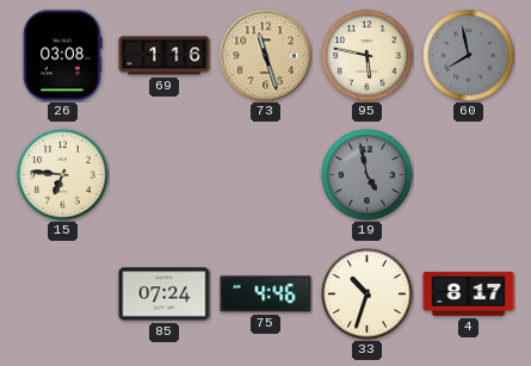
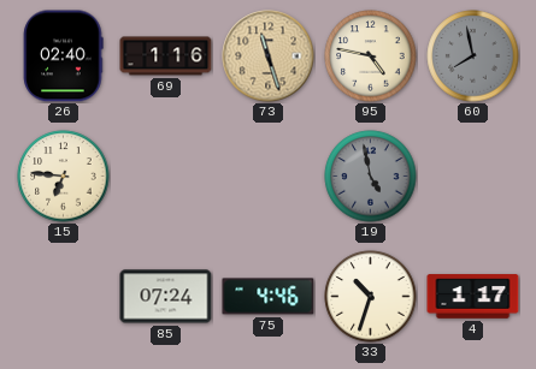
26: 03:08 -> 02:40 (64, 56)
95: 5:47 -> 4:47 (371, 56)
4: 8:17 -> 1:17 (473, 297)
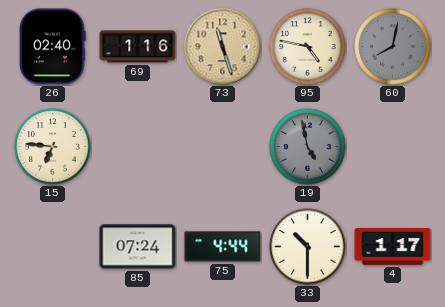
60: 7:58 -> 8:02 (393, 47)
75: 4:46 -> 4:44 (223, 247)
33: 10:33 -> 10:30 (308, 247)
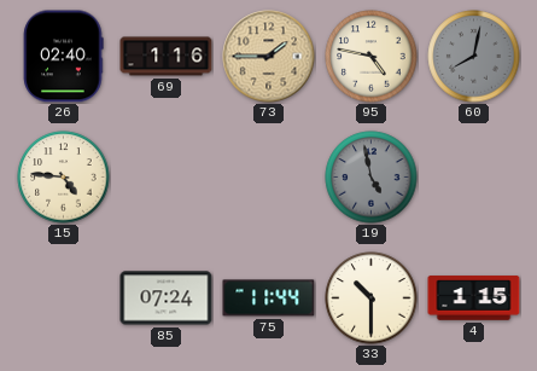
73: 11:27 -> 1:45 (269, 57)
15: 6:46 -> 4:46 (64, 178)
75: 4:44 -> 11:44 (269, 298)
4: 1:17 -> 1:15 (474, 298)
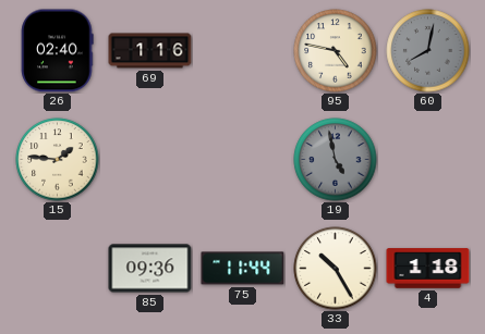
73: 1:45 -> none (269, 57)
15: 4:46 -> 1:46 (58, 160)
85: 07:24 -> 09:36 (150, 269)
33: 10:30 -> 10:25 (336, 269)
4: 1:15 -> 1:18 (428, 269)
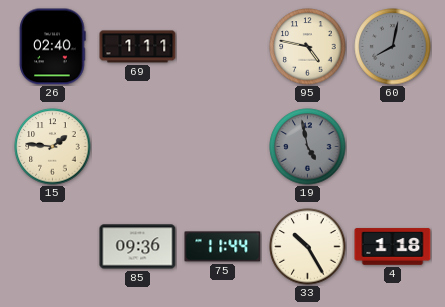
69: 1:16 -> 1:11 (138, 47)
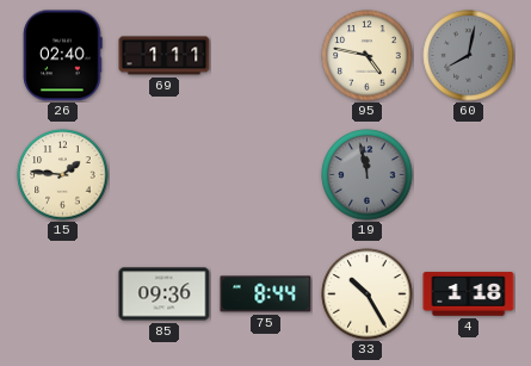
19: 4:58 -> 11:58 (368, 175)
75: 11:44 -> 8:44 (266, 294)
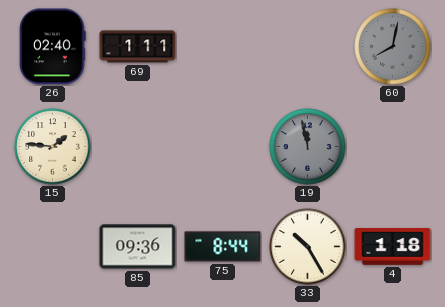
95: 4:47 -> none (368, 56)
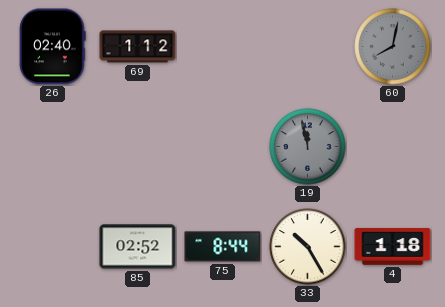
69: 1:11 -> 1:12 (138, 47)
15: 1:46 -> none (53, 147)
85: 09:36 -> 02:52 (138, 247)
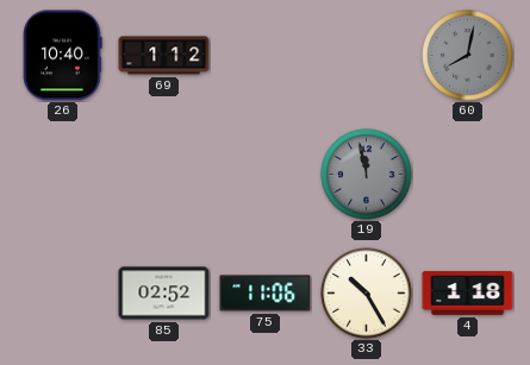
26: 02:40 -> 10:40 (63, 56)
75: 8:44 -> 11:06 (266, 294)
